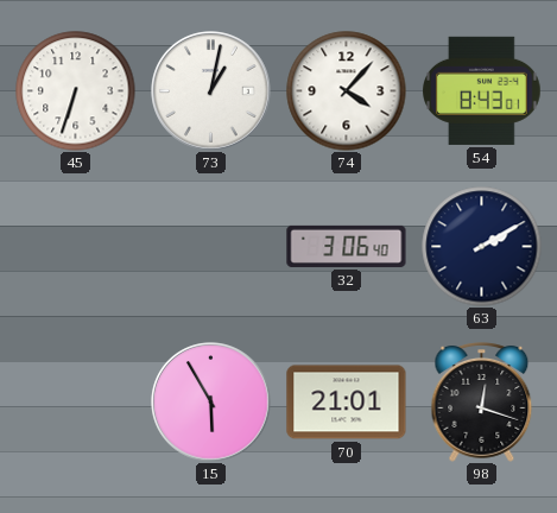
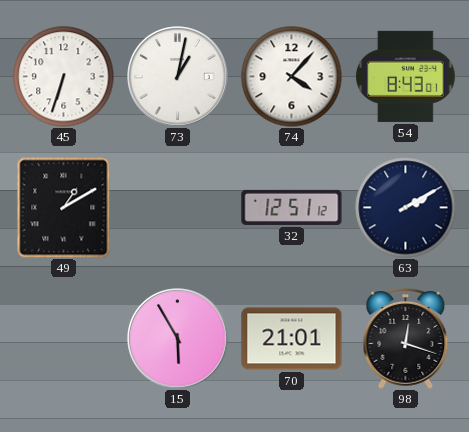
49: none -> 1:10 (64, 207)
32: 3:06 -> 12:51 (292, 207)
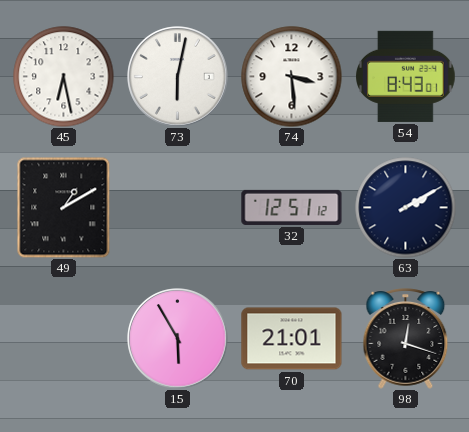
45: 6:33 -> 6:28 (64, 77)
73: 1:02 -> 6:02 (178, 77)
74: 4:07 -> 3:29 (292, 77)
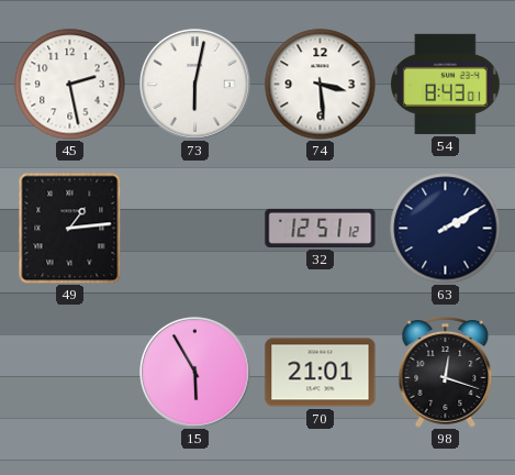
45: 6:28 -> 2:28 (70, 85)
49: 1:10 -> 1:14 (70, 228)
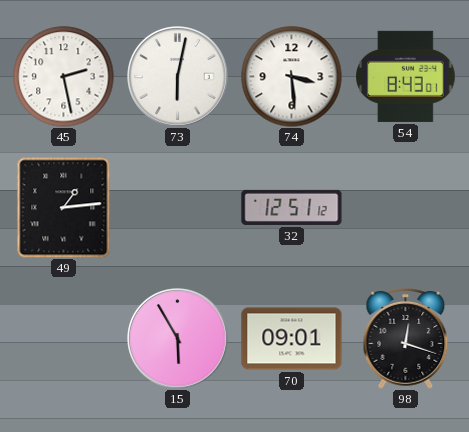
63: 2:10 -> none (446, 229)
70: 21:01 -> 09:01 (292, 339)
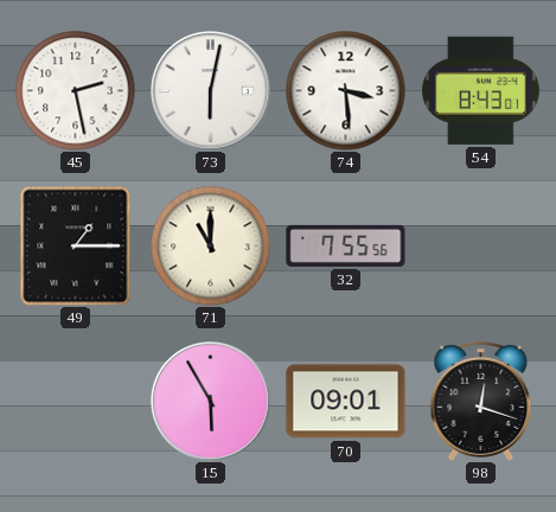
49: 1:14 -> 1:15 (76, 245)
71: none -> 11:00 (211, 247)
32: 12:51 -> 7:55 (346, 245)
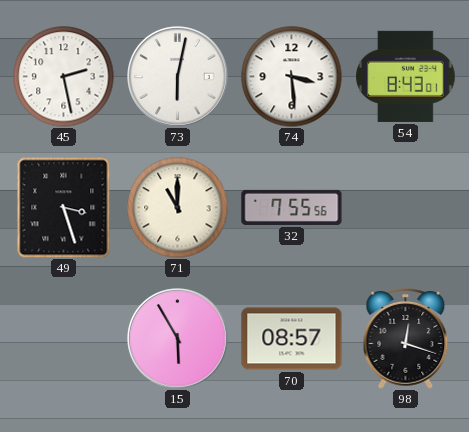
49: 1:15 -> 3:27 (64, 207)
70: 09:01 -> 08:57 (292, 339)
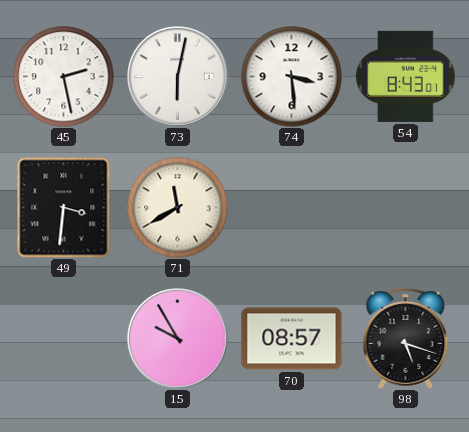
49: 3:27 -> 3:31 (64, 207)
71: 11:00 -> 11:40 (178, 208)
32: 7:55 -> none (292, 207)
15: 5:55 -> 9:55 (178, 339)
98: 12:18 -> 5:18 (406, 339)
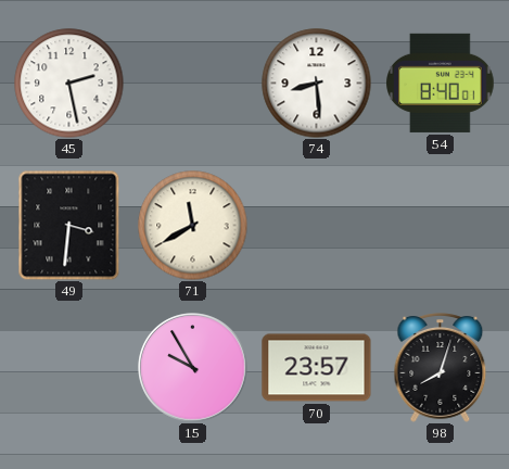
73: 6:02 -> none (178, 77)
74: 3:29 -> 8:29 (317, 84)
54: 8:43 -> 8:40 (441, 83)
70: 08:57 -> 23:57 (317, 368)
98: 5:18 -> 8:03 (441, 368)
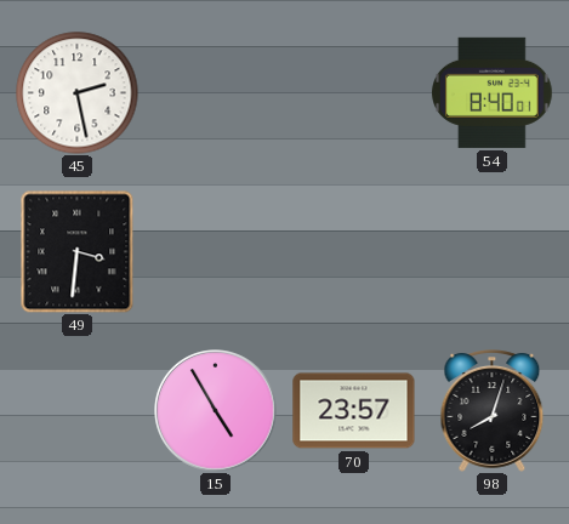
74: 8:29 -> none (317, 84)
71: 11:40 -> none (193, 226)
15: 9:55 -> 4:55 (216, 411)
